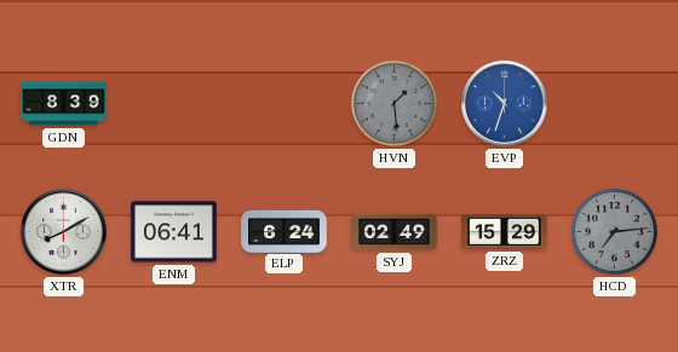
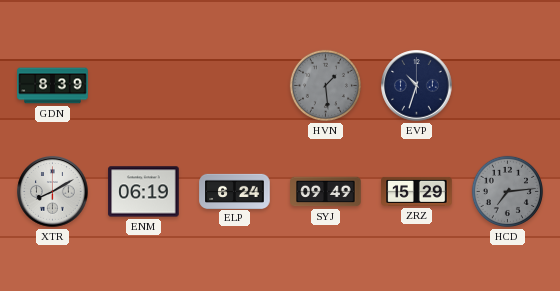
EVP dial: blue -> navy (417, 86)
ENM: 06:41 -> 06:19 (144, 192)
SYJ: 02:49 -> 09:49 (326, 192)
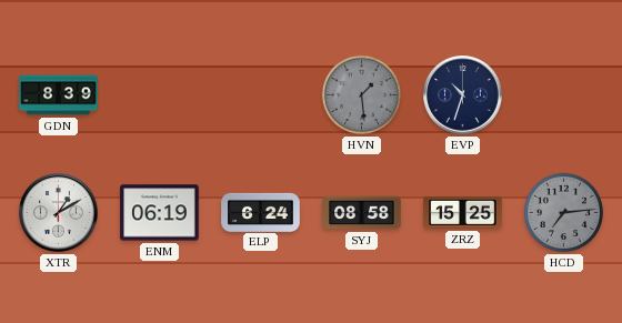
XTR: 8:10 -> 1:10 (59, 213)
SYJ: 09:49 -> 08:58 (362, 213)
ZRZ: 15:29 -> 15:25 (463, 212)
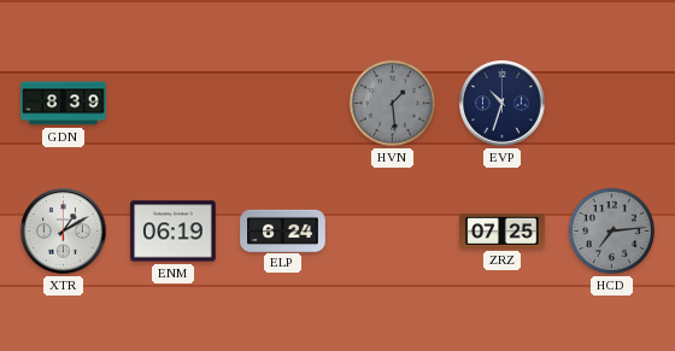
SYJ: 08:58 -> none (362, 213)
ZRZ: 15:25 -> 07:25 (503, 230)
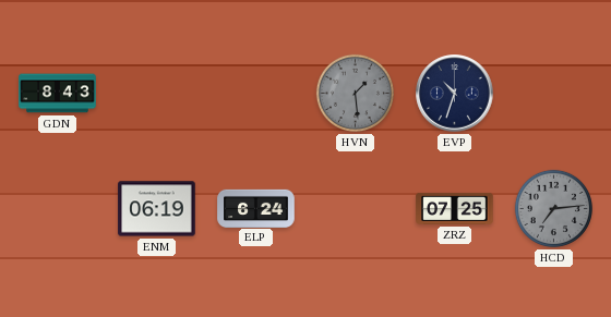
GDN: 8:39 -> 8:43 (58, 94)
XTR: 1:10 -> none (64, 232)
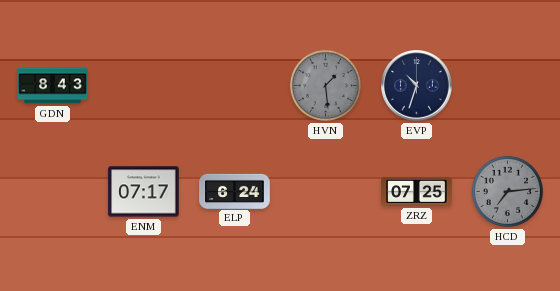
ENM: 06:19 -> 07:17 (144, 192)
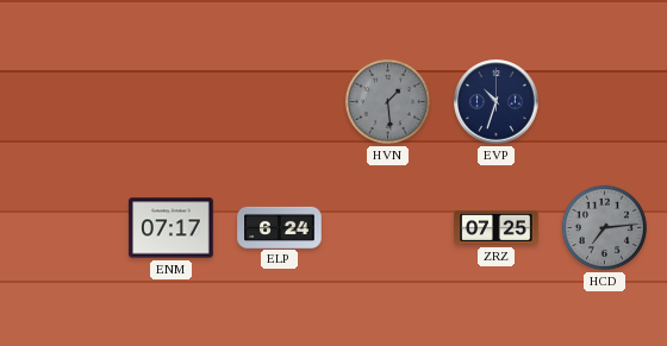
GDN: 8:43 -> none (53, 86)
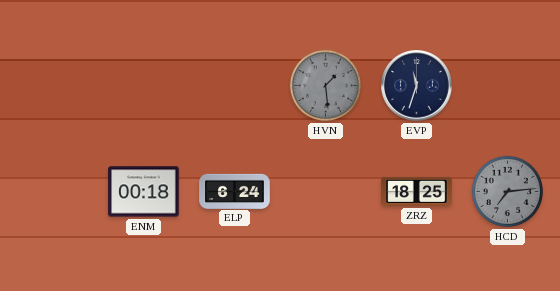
EVP: 10:33 -> 11:33 (417, 86)
ENM: 07:17 -> 00:18 (144, 192)
ZRZ: 07:25 -> 18:25 (417, 191)
